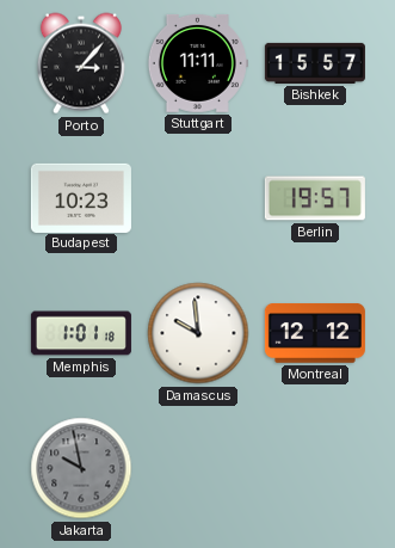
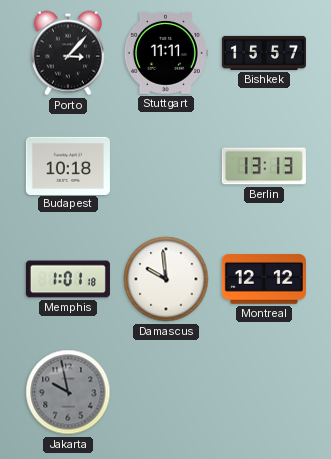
Budapest: 10:23 -> 10:18 (68, 165)
Berlin: 19:57 -> 13:13 (264, 166)
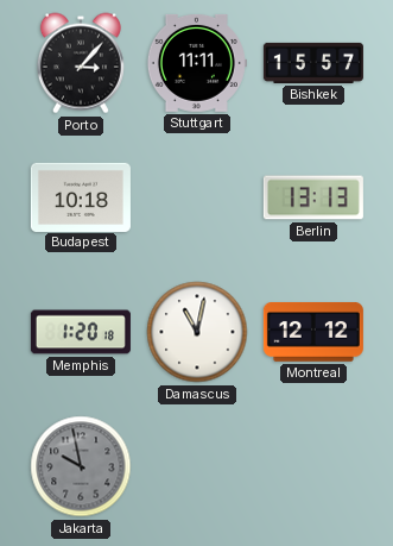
Memphis: 1:01 -> 1:20 (81, 332)
Damascus: 9:59 -> 11:02 (197, 332)
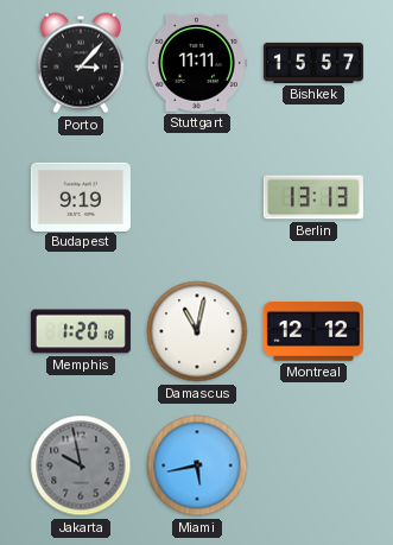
Budapest: 10:18 -> 9:19 (81, 196)
Miami: none -> 5:43 (197, 465)
